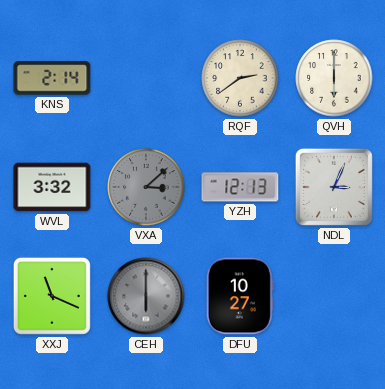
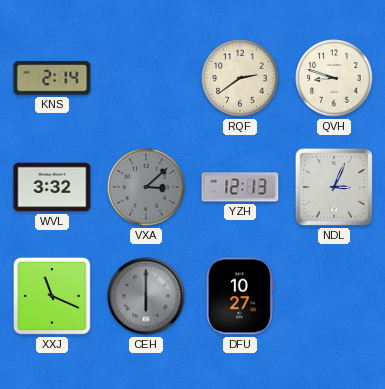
QVH: 6:00 -> 8:48 (334, 78)
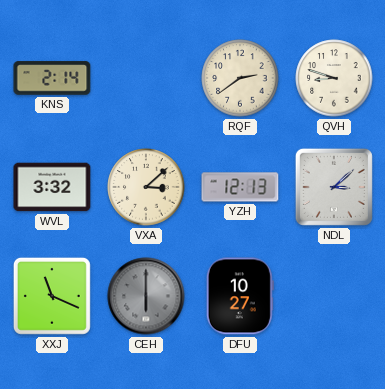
VXA dial: grey -> cream (146, 187)
NDL: 3:04 -> 3:08 (334, 187)
